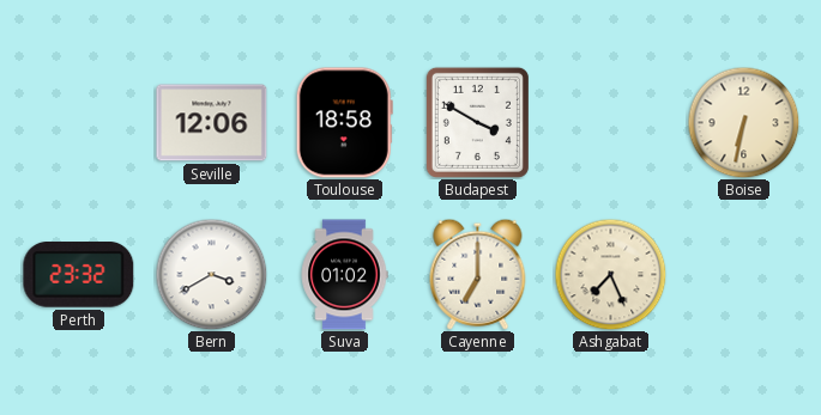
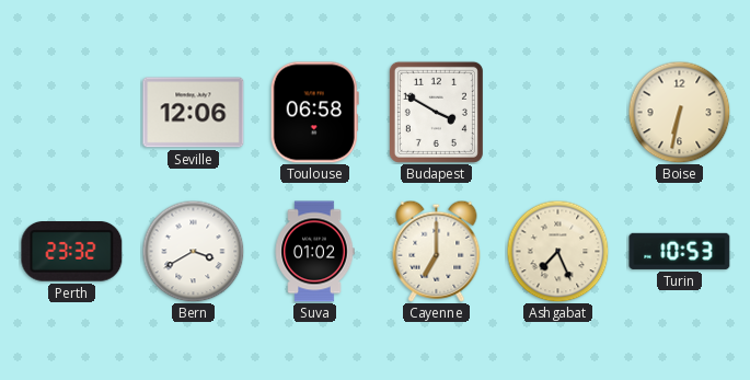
Toulouse: 18:58 -> 06:58 (314, 113)
Turin: none -> 10:53 (680, 251)
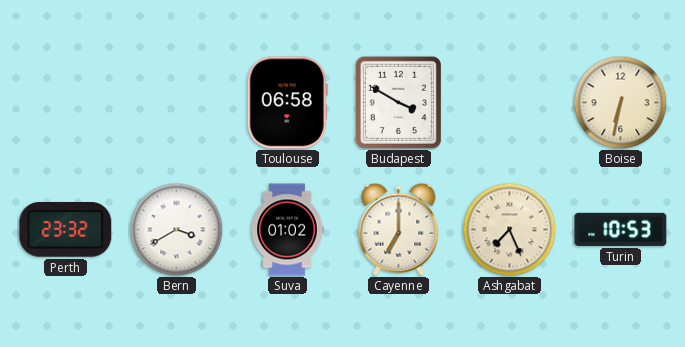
Seville: 12:06 -> none (194, 113)
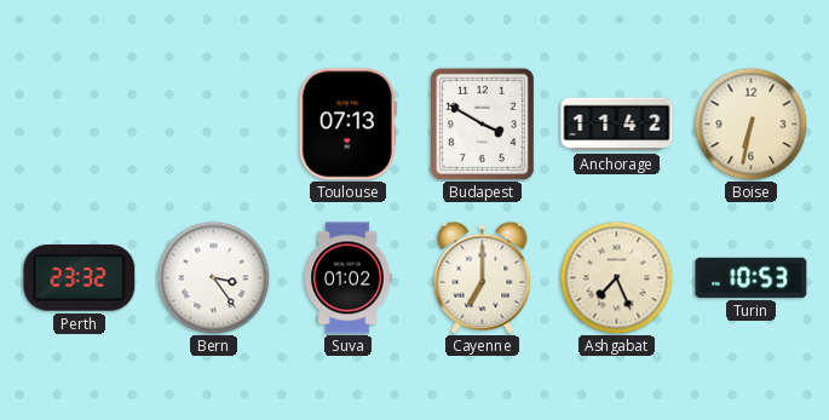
Toulouse: 06:58 -> 07:13 (347, 125)
Anchorage: none -> 11:42 (617, 125)
Bern: 3:40 -> 3:24 (213, 277)
